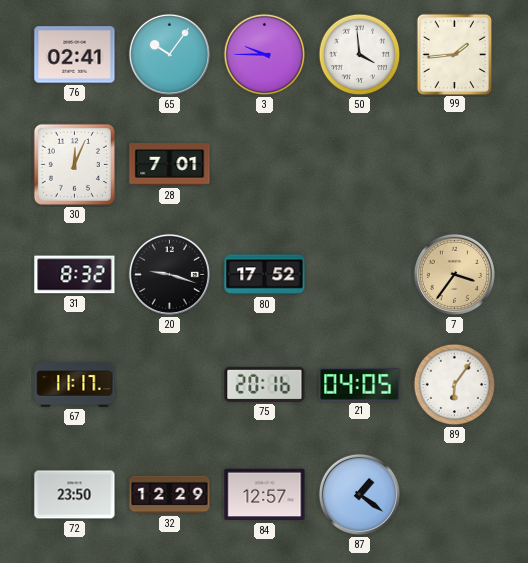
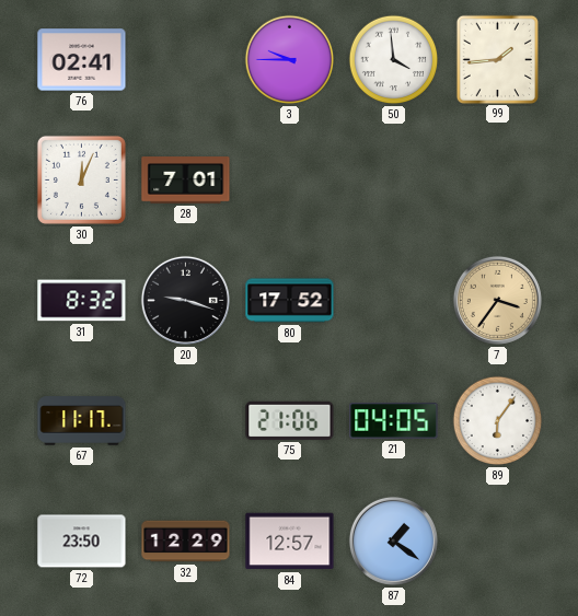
65: 10:06 -> none (169, 54)
75: 20:16 -> 21:06 (290, 420)
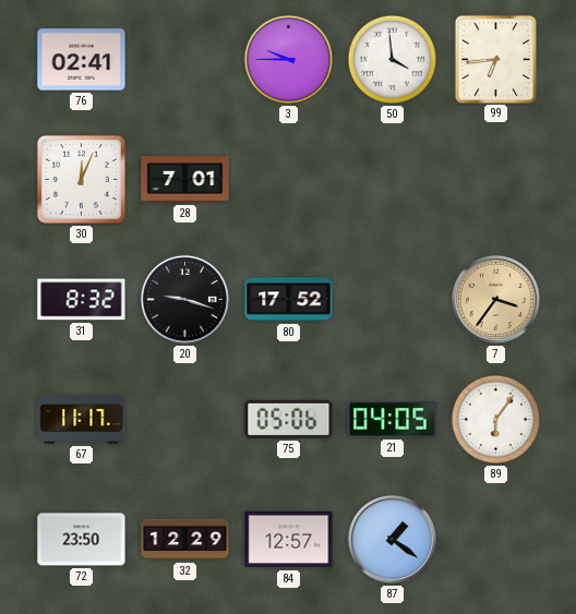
99: 1:44 -> 6:44 (495, 59)
75: 21:06 -> 05:06 (289, 419)
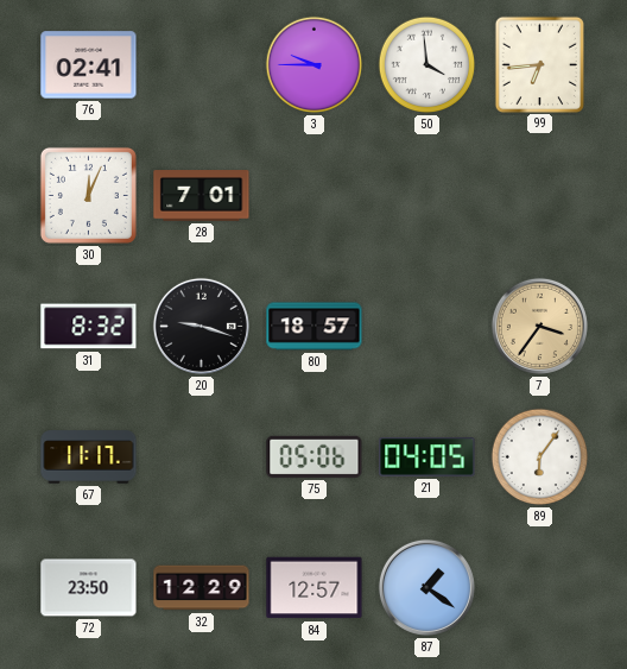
80: 17:52 -> 18:57 (315, 327)
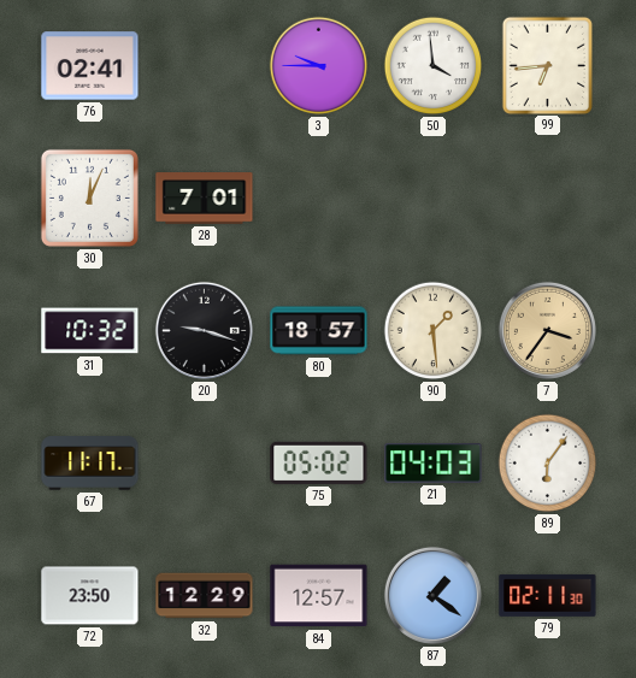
31: 8:32 -> 10:32 (90, 331)
90: none -> 1:29 (434, 331)
75: 05:06 -> 05:02 (319, 462)
21: 04:05 -> 04:03 (434, 464)
79: none -> 02:11 (548, 595)
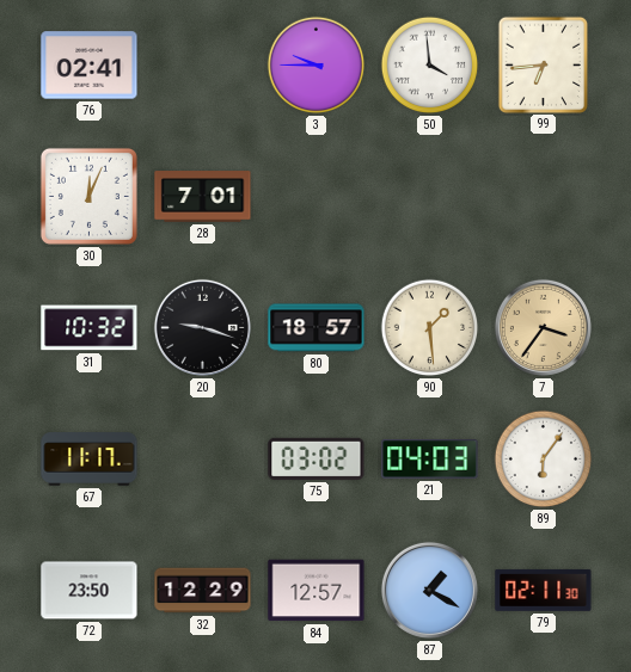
75: 05:02 -> 03:02 (317, 458)
87: 1:21 -> 1:20 (429, 590)
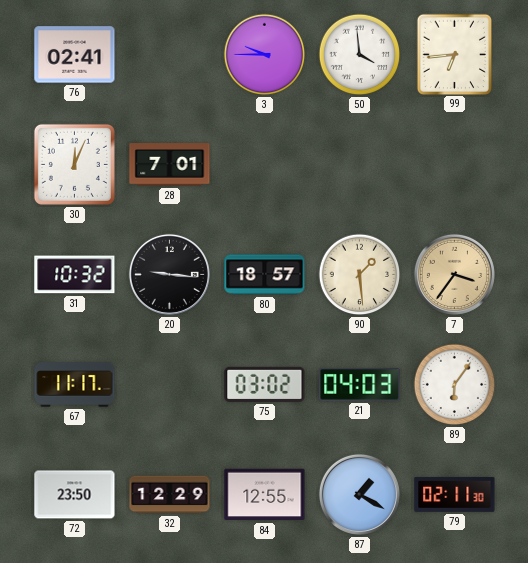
20: 9:18 -> 9:16 (169, 274)
84: 12:57 -> 12:55 (265, 495)
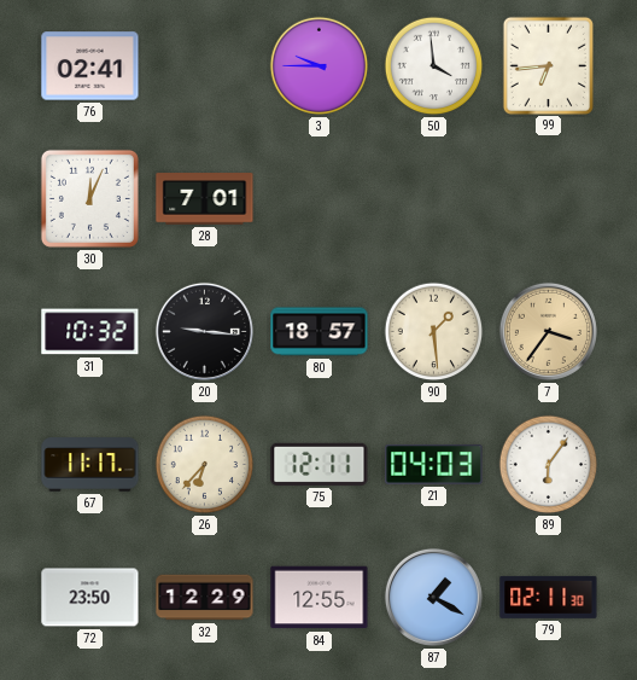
26: none -> 6:37 (205, 465)
75: 03:02 -> 12:11 (320, 464)
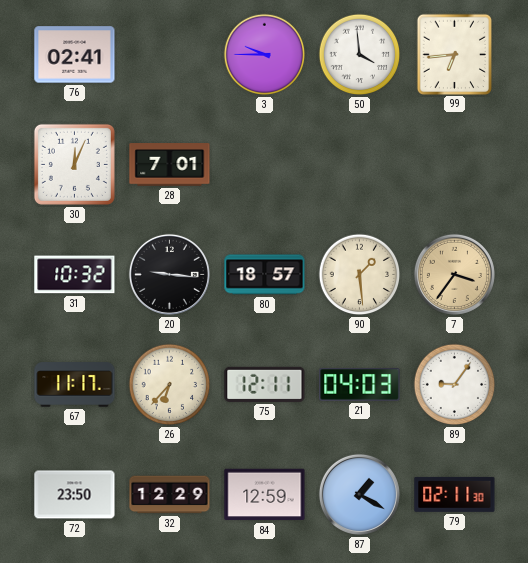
89: 6:06 -> 9:06 (455, 385)
84: 12:55 -> 12:59 (265, 495)
